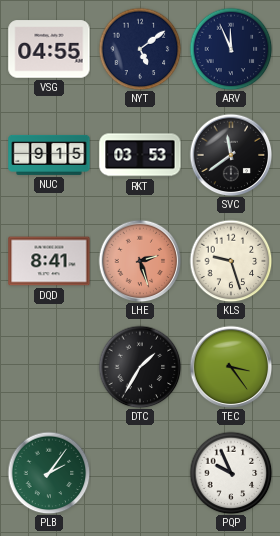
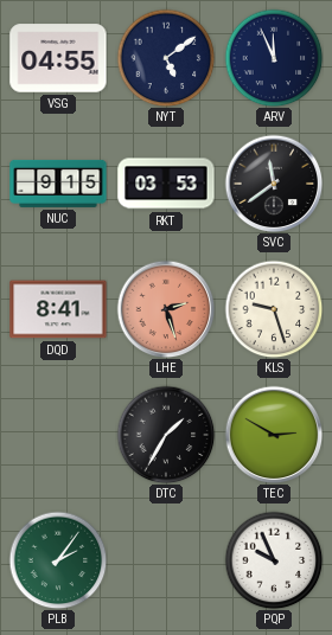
TEC: 3:24 -> 2:50 (274, 435)
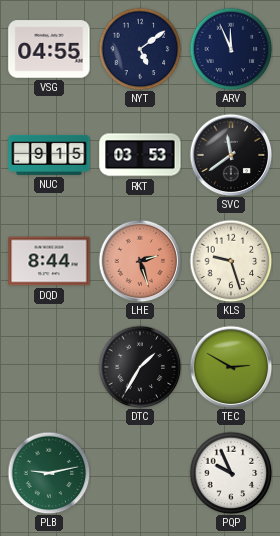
DQD: 8:41 -> 8:44 (49, 261)
PLB: 2:06 -> 9:13 (49, 473)
